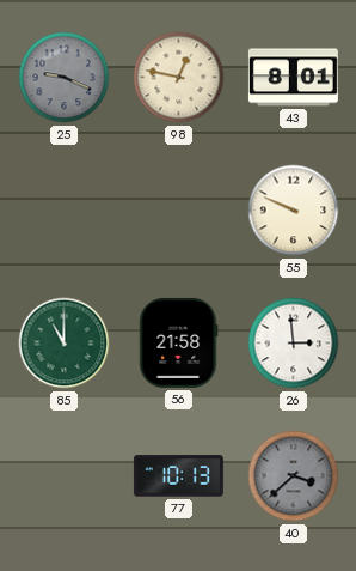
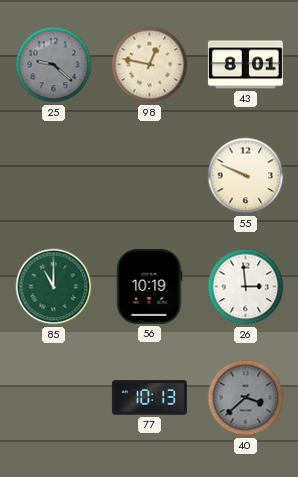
25: 9:19 -> 9:22 (54, 65)
56: 21:58 -> 10:19 (149, 286)
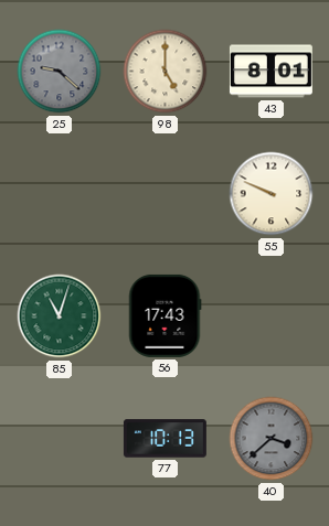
98: 12:47 -> 5:00 (166, 72)
85: 11:00 -> 11:03 (60, 316)
56: 10:19 -> 17:43 (164, 315)
26: 2:59 -> none (246, 287)
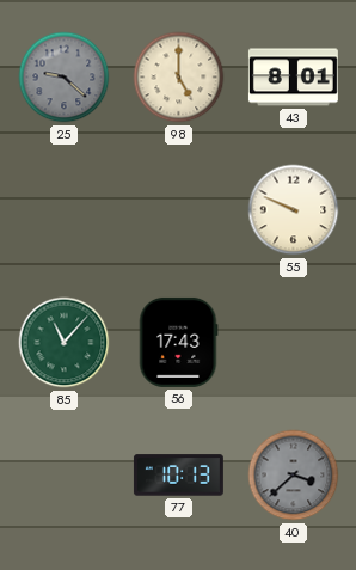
85: 11:03 -> 11:07 (65, 343)
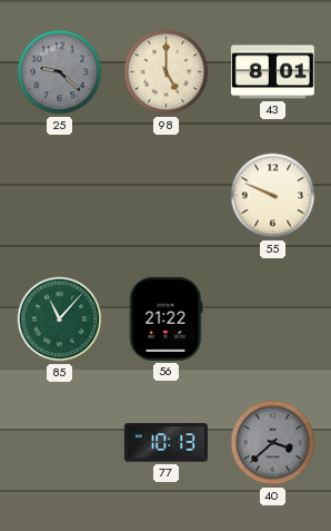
56: 17:43 -> 21:22 (165, 318)
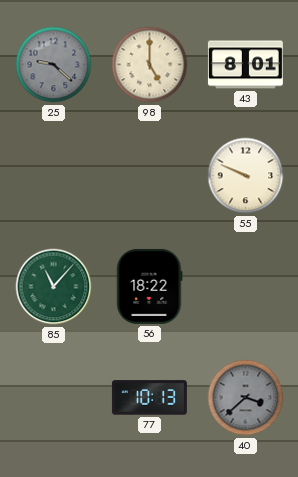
56: 21:22 -> 18:22 (149, 286)
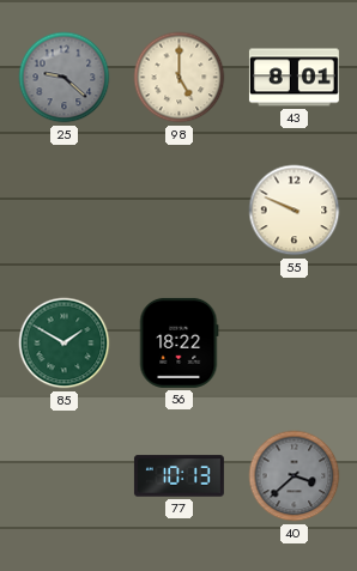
85: 11:07 -> 1:50 (65, 344)
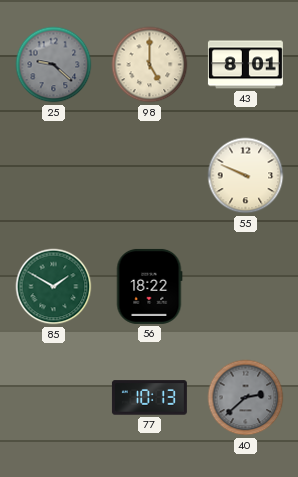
40: 3:38 -> 2:38 (246, 398)
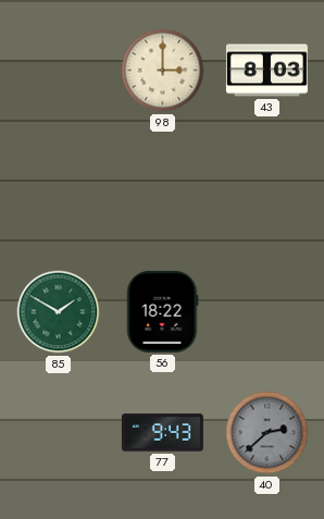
25: 9:22 -> none (54, 65)
98: 5:00 -> 3:00 (163, 71)
43: 8:01 -> 8:03 (266, 71)
55: 9:49 -> none (246, 176)
77: 10:13 -> 9:43 (162, 433)
